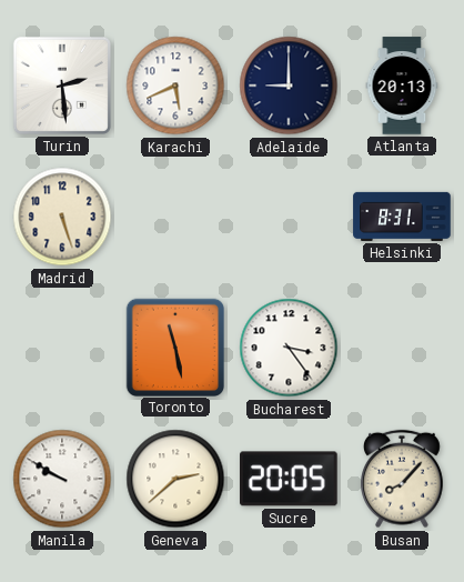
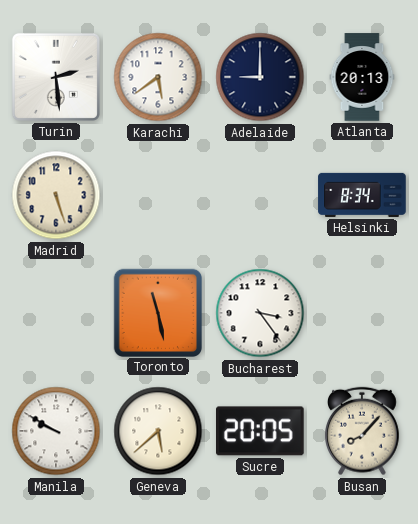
Karachi: 5:41 -> 5:39 (158, 77)
Helsinki: 8:31 -> 8:34 (362, 195)
Geneva: 2:38 -> 5:38 (158, 431)
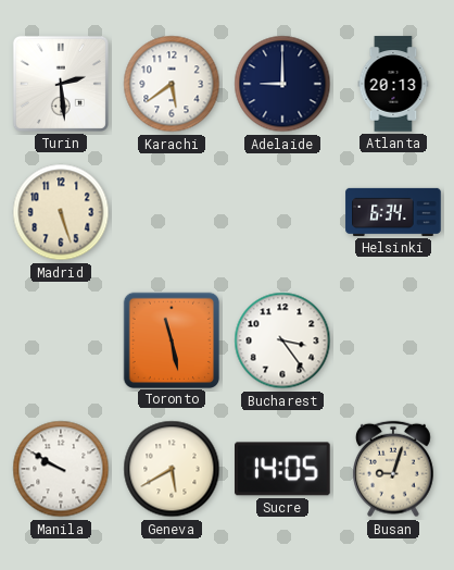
Helsinki: 8:34 -> 6:34 (393, 212)
Geneva: 5:38 -> 5:40 (172, 469)
Sucre: 20:05 -> 14:05 (283, 469)
Busan: 8:07 -> 9:03 (394, 469)
